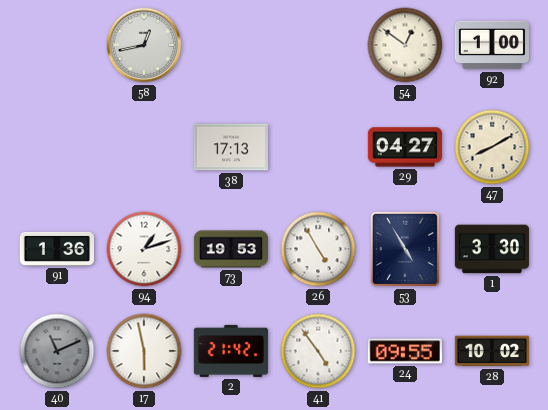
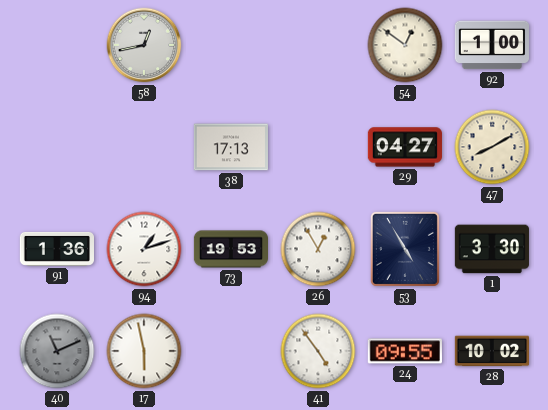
26: 4:55 -> 12:55 (318, 249)
2: 21:42 -> none (231, 351)
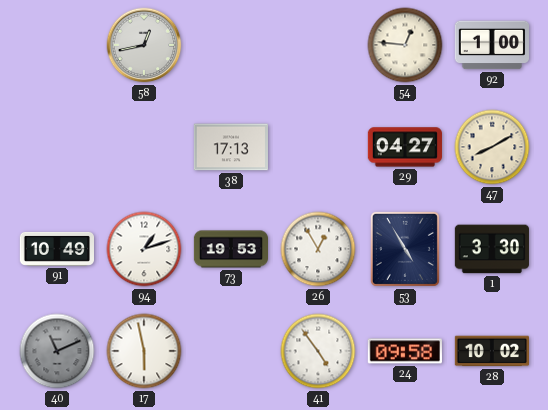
54: 12:51 -> 12:46 (405, 45)
91: 1:36 -> 10:49 (56, 249)
24: 09:55 -> 09:58 (405, 351)
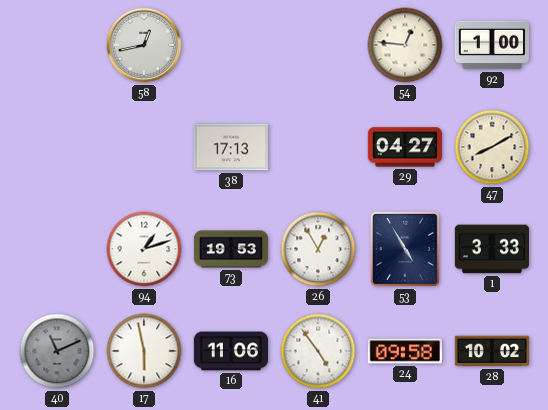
91: 10:49 -> none (56, 249)
1: 3:30 -> 3:33 (492, 249)
16: none -> 11:06 (230, 351)
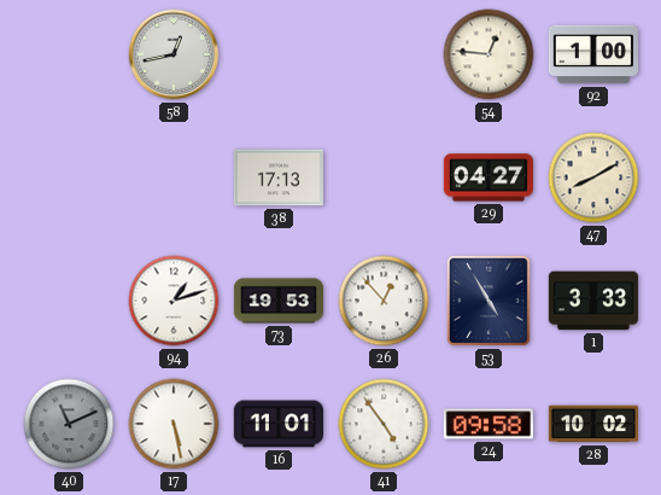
26: 12:55 -> 12:53 (384, 301)
17: 5:58 -> 5:28 (174, 424)
16: 11:06 -> 11:01 (277, 424)
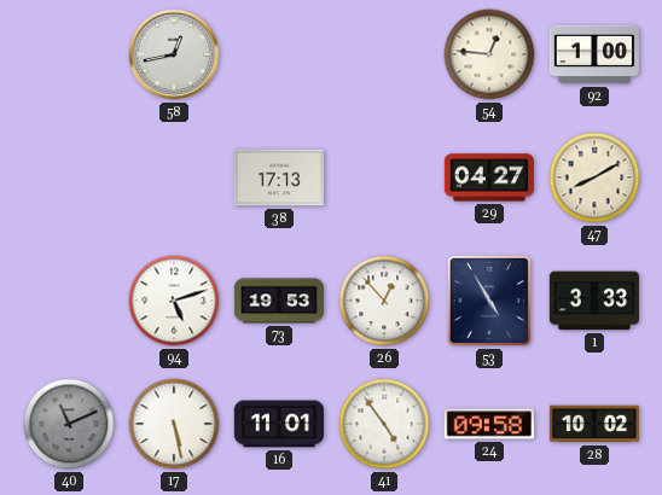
94: 1:12 -> 5:12 (174, 301)
